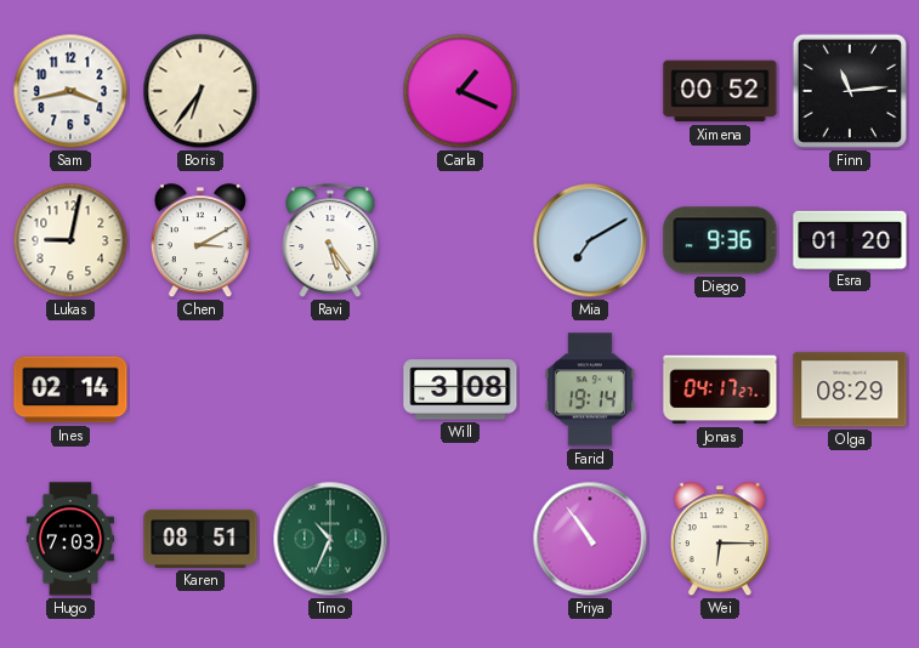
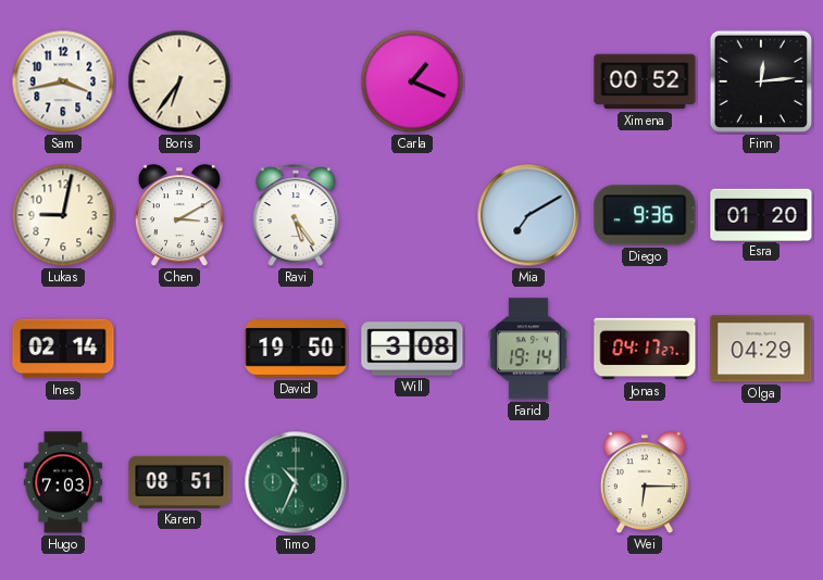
Finn: 11:14 -> 12:14 (761, 81)
David: none -> 19:50 (296, 349)
Olga: 08:29 -> 04:29 (761, 349)
Priya: 10:54 -> none (590, 539)
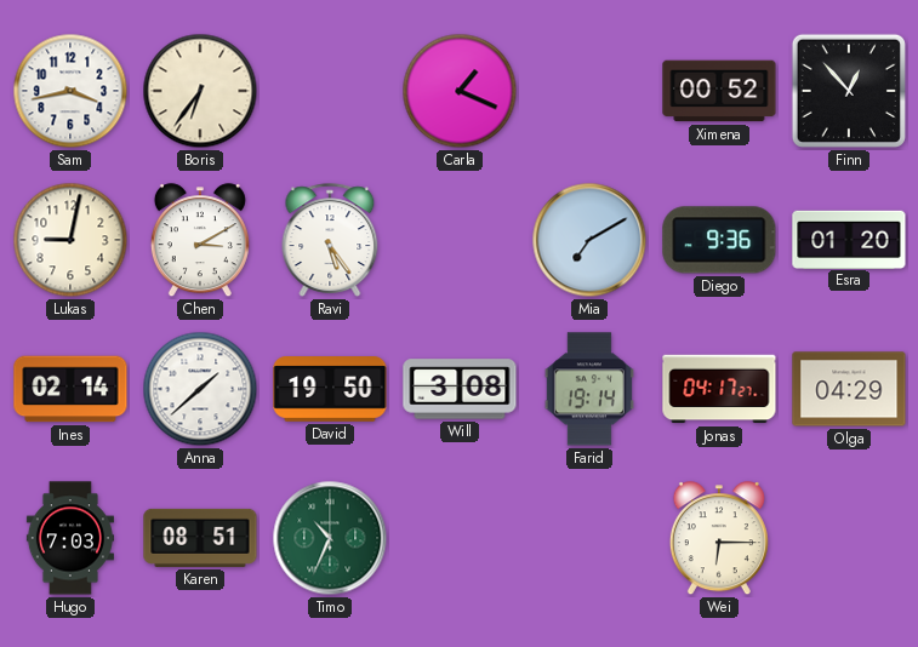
Finn: 12:14 -> 12:53 (849, 91)
Anna: none -> 1:38 (200, 389)
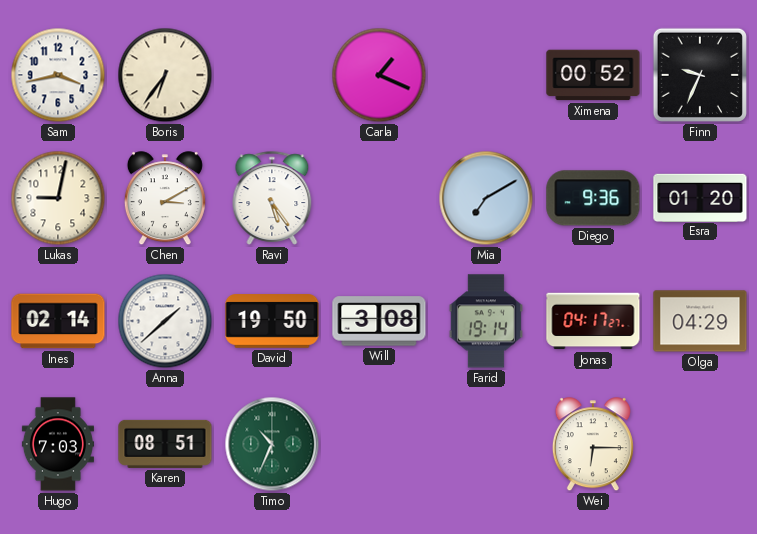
Finn: 12:53 -> 9:34 (700, 75)
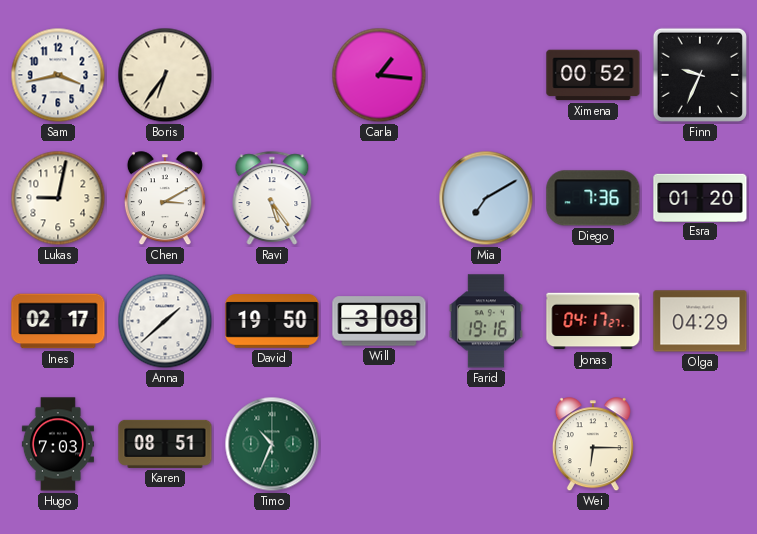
Carla: 1:19 -> 1:16 (379, 75)
Diego: 9:36 -> 7:36 (593, 198)
Ines: 02:14 -> 02:17 (58, 321)
Farid: 19:14 -> 19:16 (486, 321)
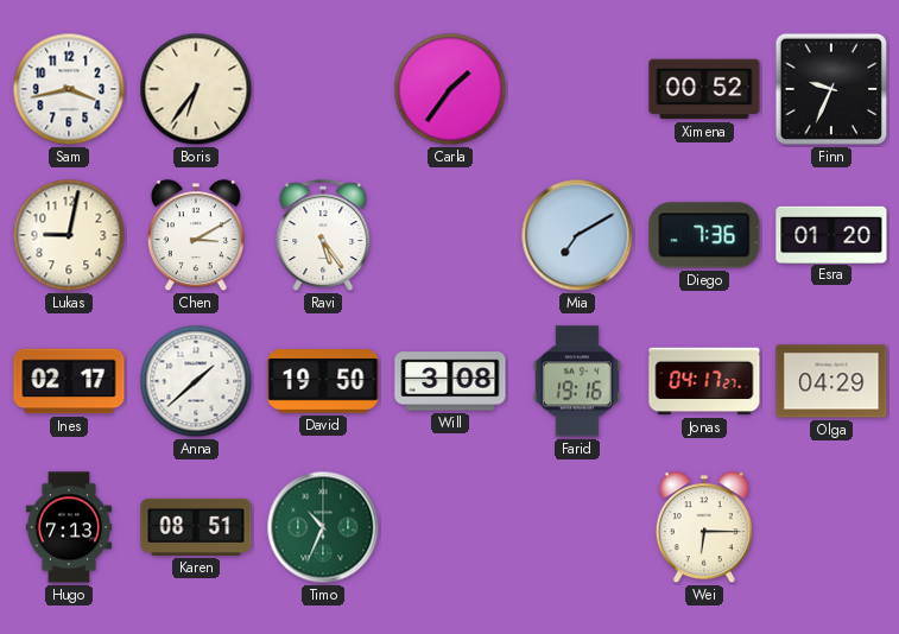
Carla: 1:16 -> 1:36 (450, 89)
Hugo: 7:03 -> 7:13 (69, 527)
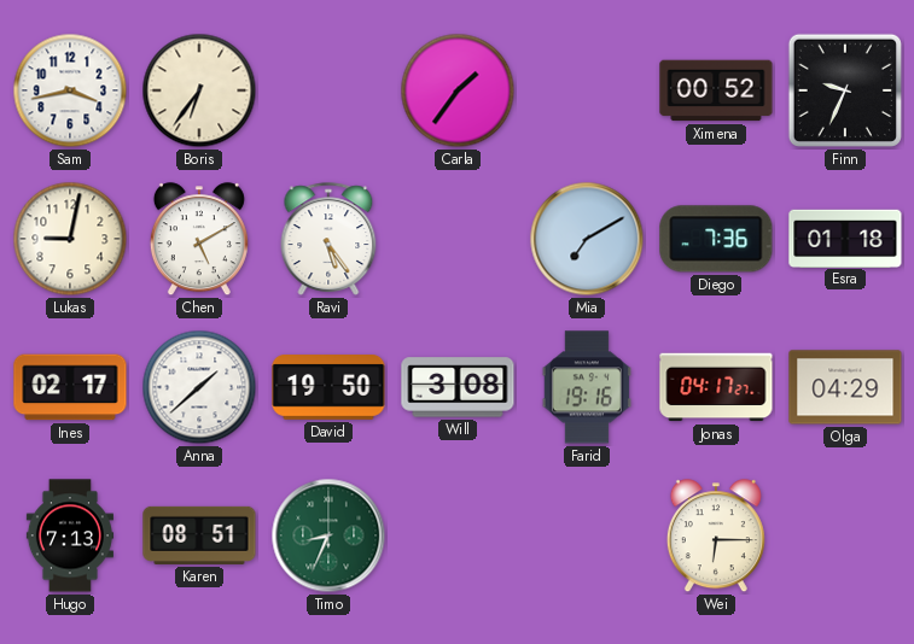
Chen: 3:10 -> 5:10 (199, 240)
Esra: 01:20 -> 01:18 (845, 238)
Timo: 10:34 -> 8:34 (328, 535)
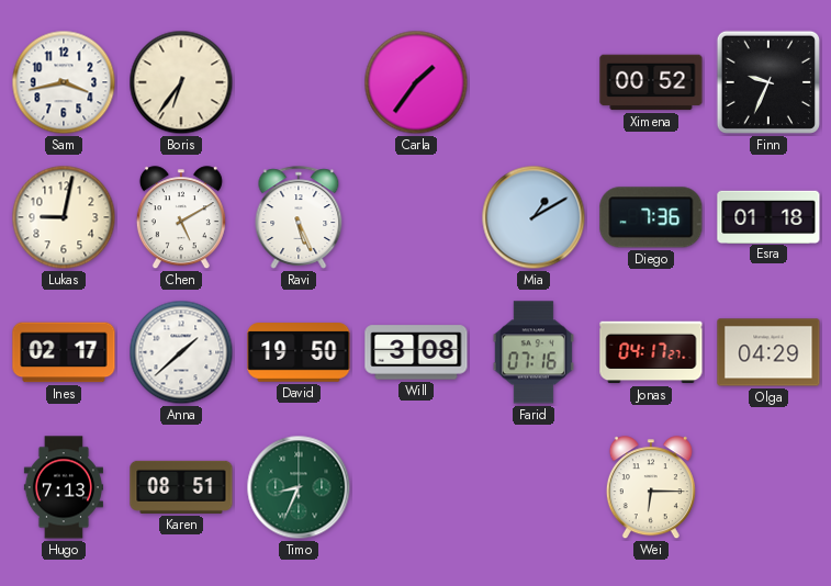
Ravi: 5:24 -> 5:26 (299, 217)
Mia: 7:10 -> 1:10 (534, 217)
Farid: 19:16 -> 07:16 (534, 352)
